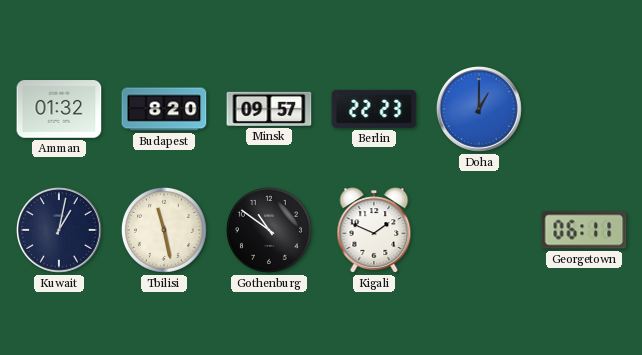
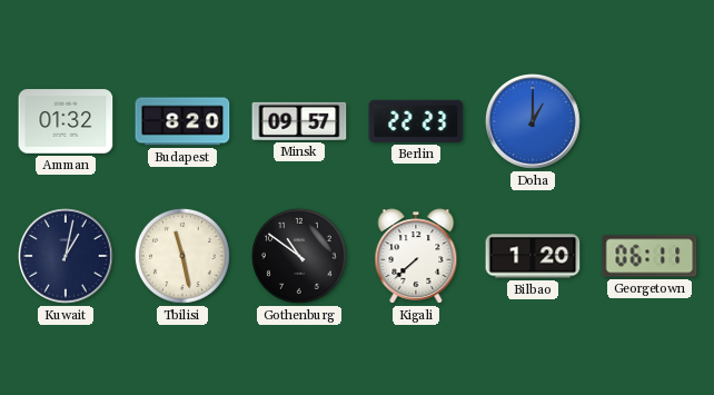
Kigali: 1:49 -> 7:38 (416, 256)
Bilbao: none -> 1:20 (533, 256)
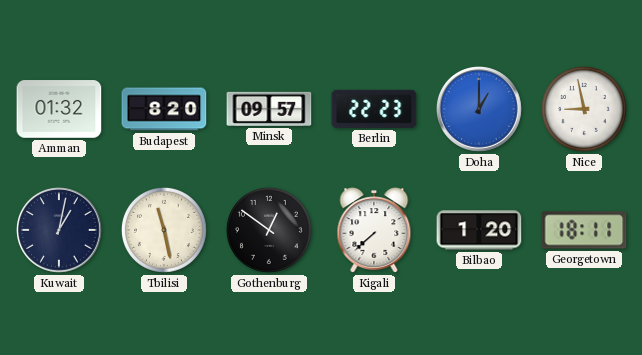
Nice: none -> 8:58 (584, 109)
Gothenburg: 10:51 -> 12:51 (269, 230)
Georgetown: 06:11 -> 18:11 (584, 230)
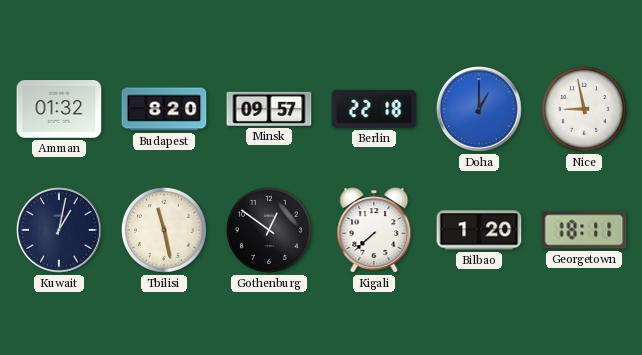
Berlin: 22:23 -> 22:18 (374, 109)
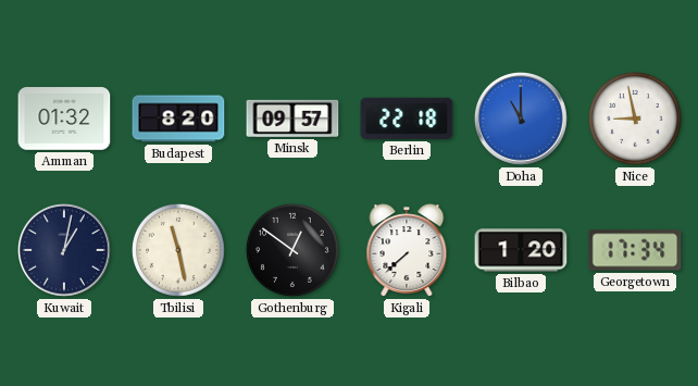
Doha: 1:00 -> 11:00 (522, 120)
Georgetown: 18:11 -> 17:34 (635, 250)
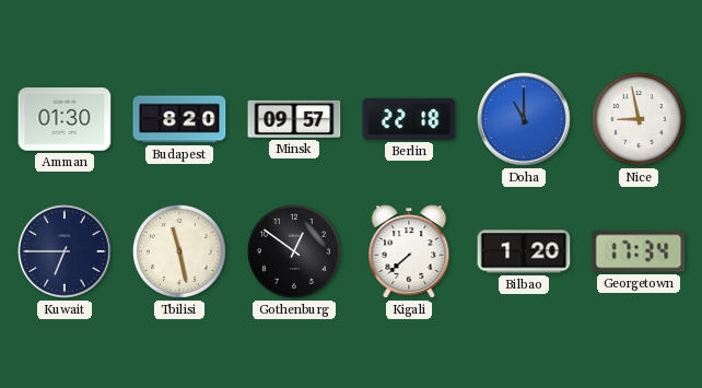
Amman: 01:32 -> 01:30 (65, 119)
Kuwait: 1:02 -> 6:45 (66, 252)
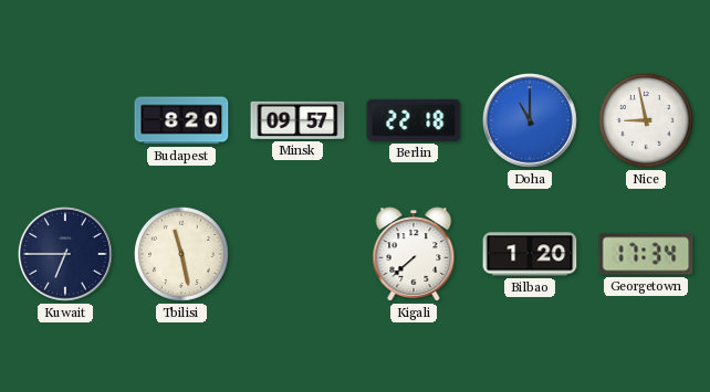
Amman: 01:30 -> none (65, 119)
Gothenburg: 12:51 -> none (294, 251)
